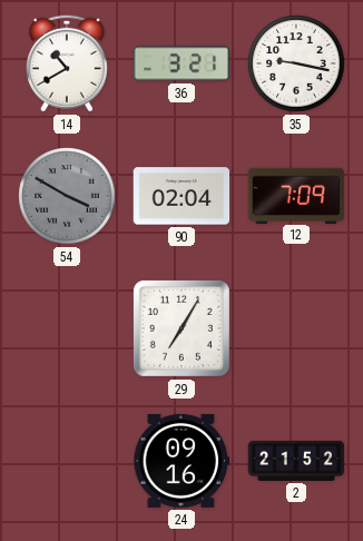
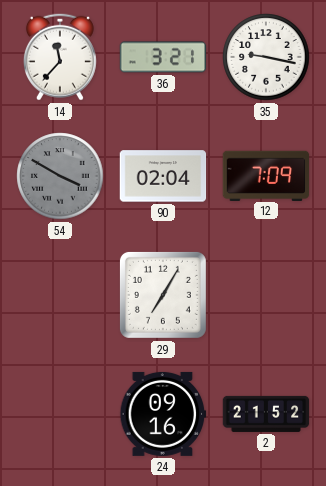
14: 10:40 -> 11:37 (60, 57)
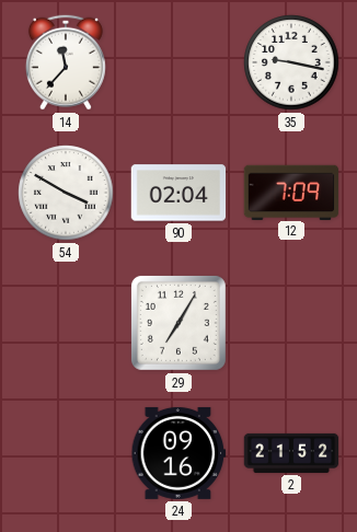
36: 3:21 -> none (163, 57)
54 dial: grey -> white (66, 193)
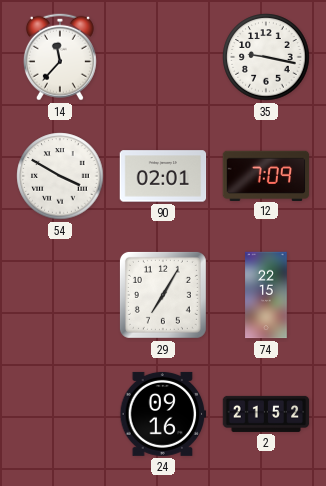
90: 02:04 -> 02:01 (163, 176)
74: none -> 22:15 (266, 295)
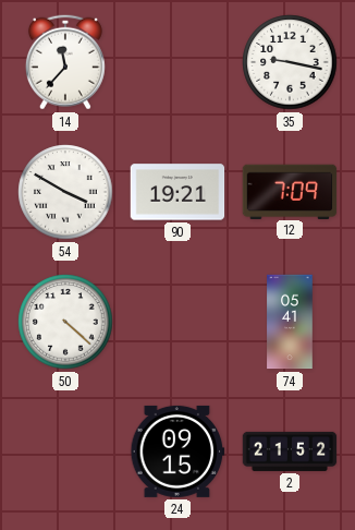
90: 02:01 -> 19:21 (177, 192)
50: none -> 4:22 (65, 322)
29: 7:05 -> none (163, 295)
74: 22:15 -> 05:41 (290, 322)
24: 09:16 -> 09:15 (177, 451)
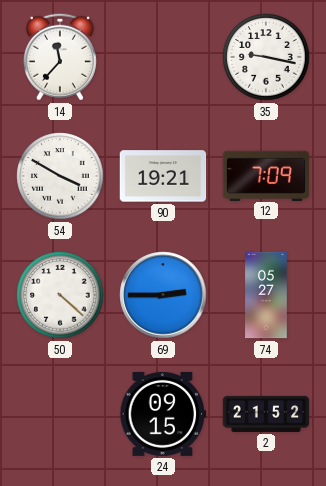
69: none -> 2:45 (163, 295)
74: 05:41 -> 05:27 (266, 295)
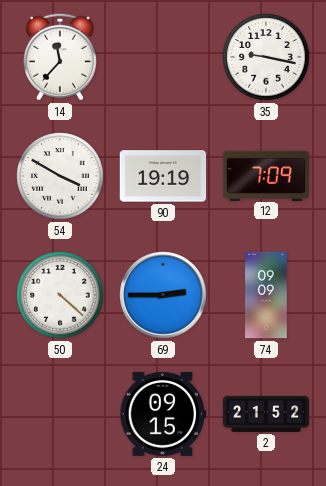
90: 19:21 -> 19:19 (163, 176)
74: 05:27 -> 09:09 (266, 295)
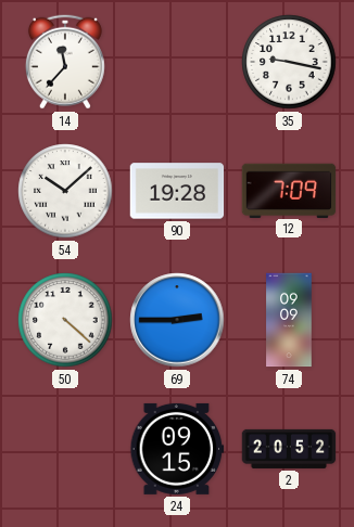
54: 3:50 -> 10:08 (65, 191)
90: 19:19 -> 19:28 (177, 191)
2: 21:52 -> 20:52 (289, 449)
